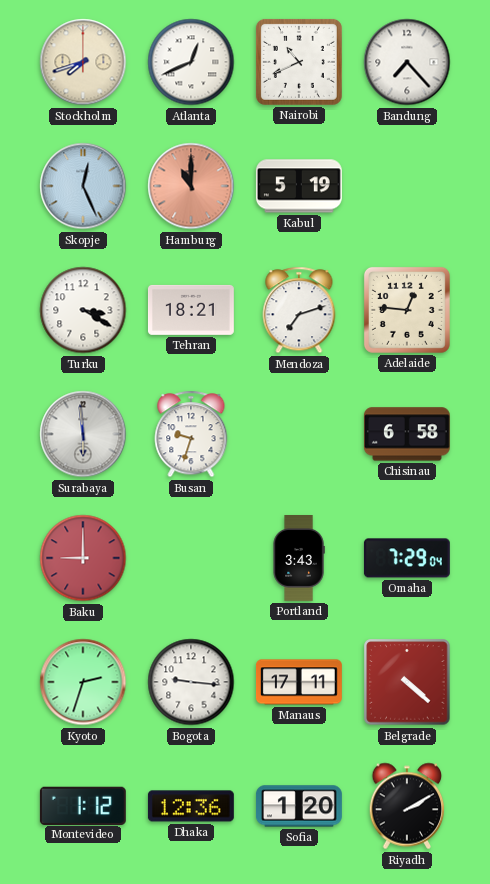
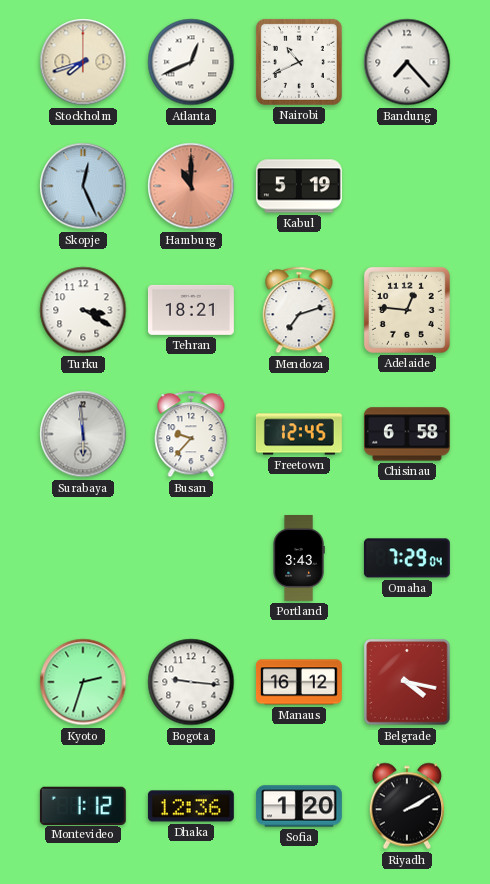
Busan: 9:33 -> 9:37 (191, 434)
Freetown: none -> 12:45 (299, 434)
Baku: 9:00 -> none (83, 558)
Manaus: 17:11 -> 16:12 (299, 682)
Belgrade: 4:22 -> 4:17 (407, 682)
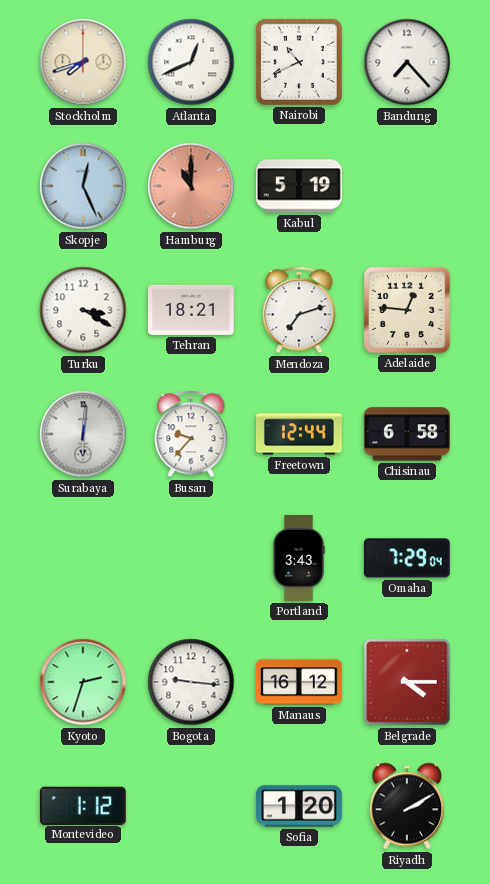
Surabaya: 5:59 -> 6:01 (83, 434)
Freetown: 12:45 -> 12:44 (299, 434)
Belgrade: 4:17 -> 4:15 (407, 682)
Dhaka: 12:36 -> none (191, 806)
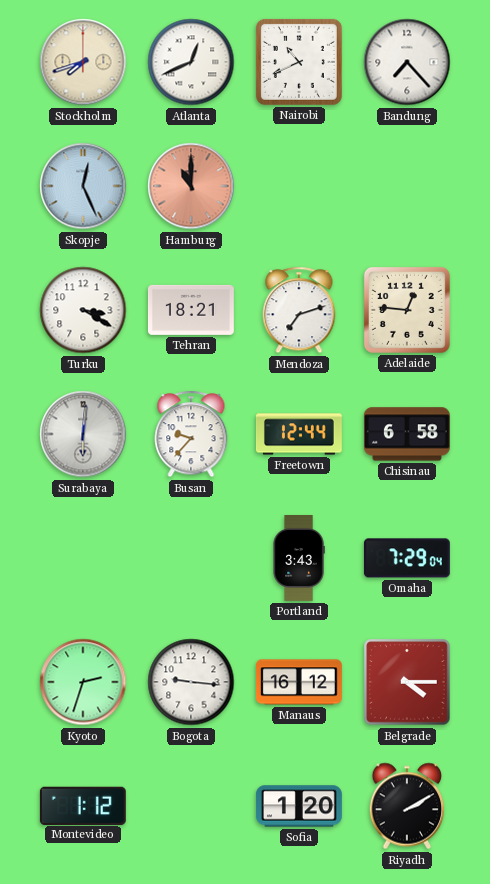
Kabul: 5:19 -> none (299, 186)
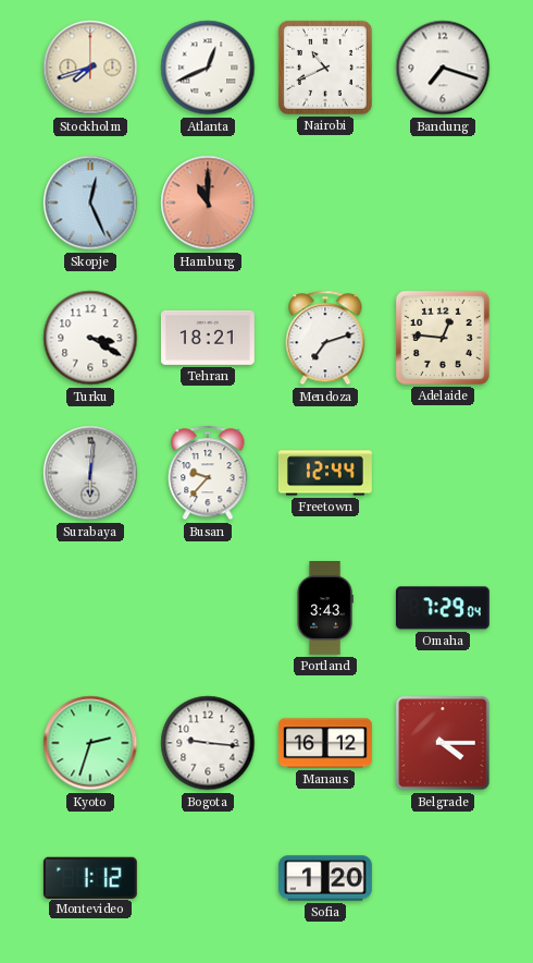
Bandung: 7:23 -> 7:18 (443, 68)
Chisinau: 6:58 -> none (407, 434)
Riyadh: 2:10 -> none (407, 806)
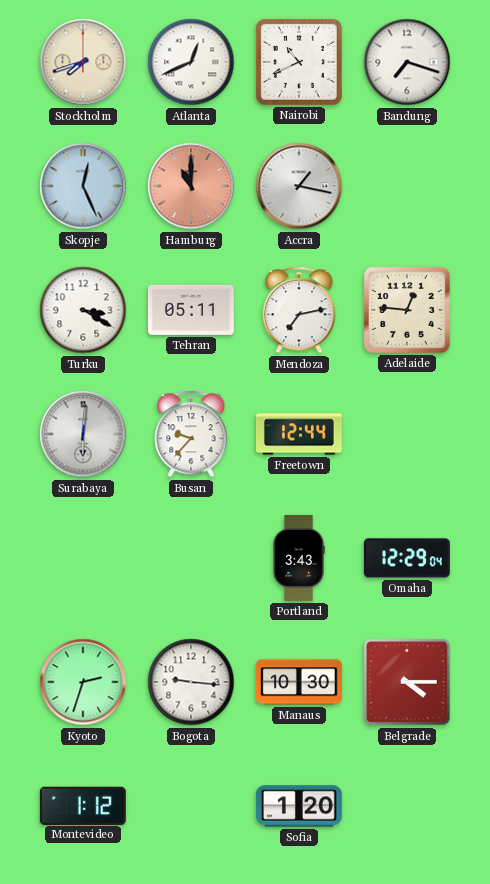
Accra: none -> 1:17 (299, 186)
Tehran: 18:21 -> 05:11 (191, 310)
Mendoza: 7:12 -> 7:13 (299, 310)
Omaha: 7:29 -> 12:29 (407, 558)
Manaus: 16:12 -> 10:30 (299, 682)
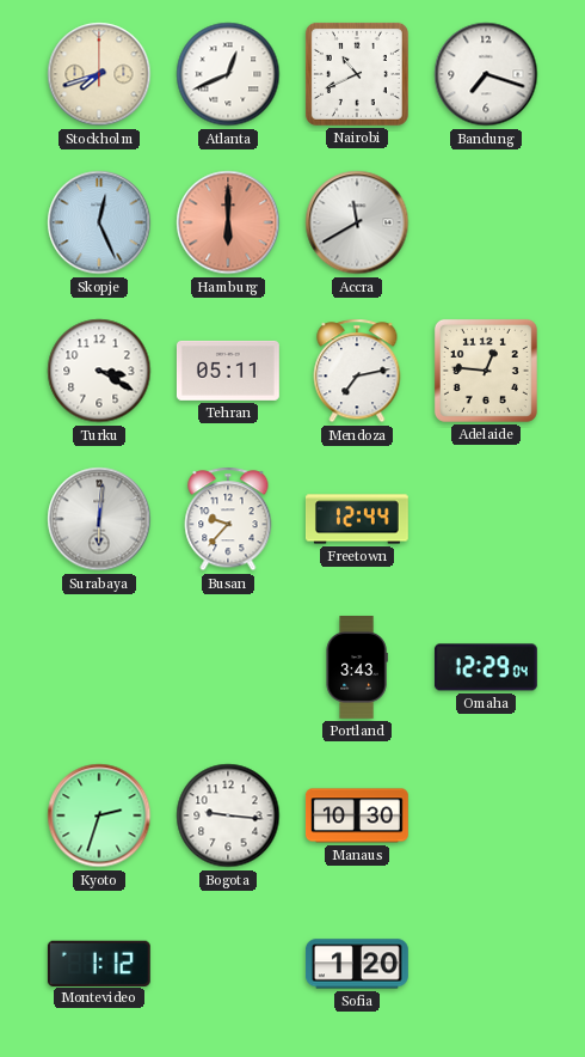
Hamburg: 11:00 -> 6:00 (228, 222)
Accra: 1:17 -> 11:40 (357, 222)
Belgrade: 4:15 -> none (407, 682)
